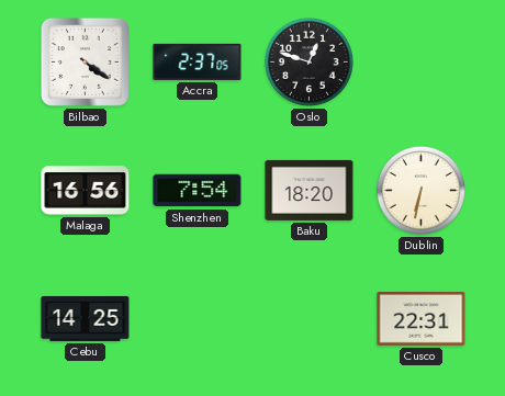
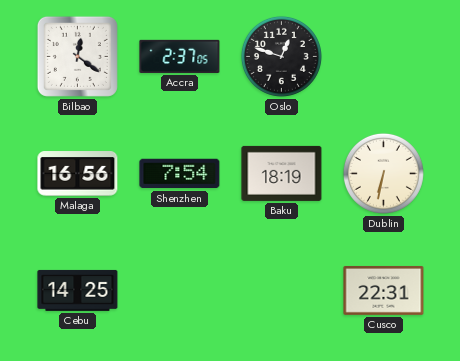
Bilbao: 4:21 -> 12:21 (77, 56)
Baku: 18:20 -> 18:19 (282, 173)
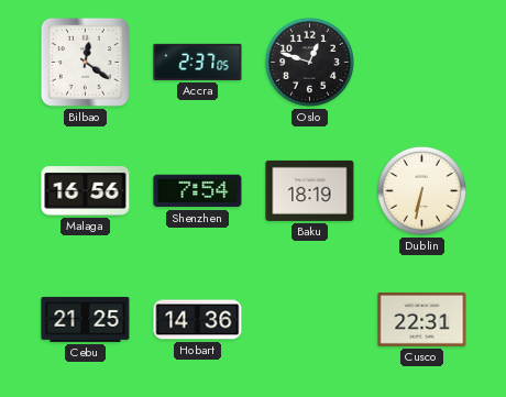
Cebu: 14:25 -> 21:25 (86, 319)
Hobart: none -> 14:36 (198, 320)
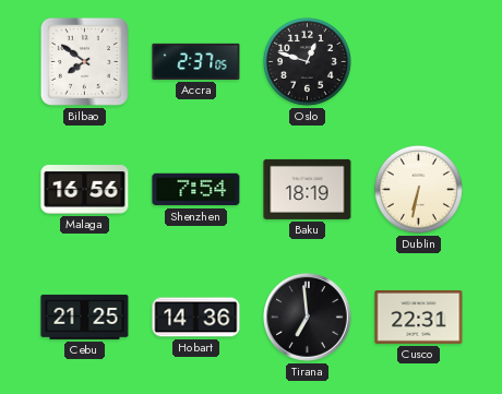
Bilbao: 12:21 -> 7:51 (84, 61)
Tirana: none -> 6:59 (308, 318)
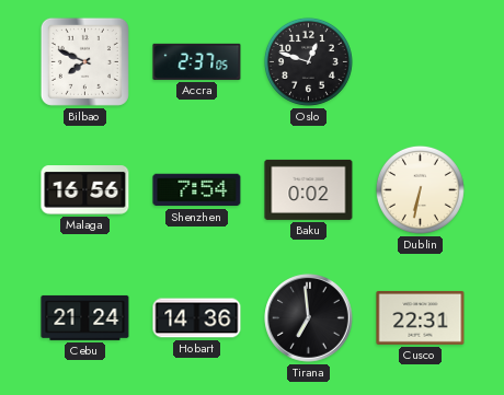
Bilbao: 7:51 -> 7:49 (84, 61)
Baku: 18:19 -> 0:02 (309, 189)
Cebu: 21:25 -> 21:24 (85, 317)
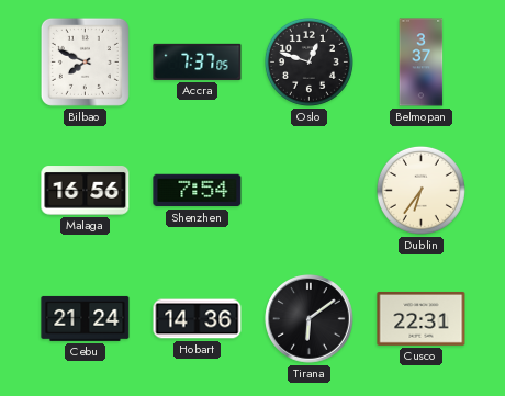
Accra: 2:37 -> 7:37 (198, 61)
Belmopan: none -> 3:37 (422, 63)
Baku: 0:02 -> none (309, 189)
Dublin: 6:32 -> 6:36 (420, 190)
Tirana: 6:59 -> 6:09 (310, 319)
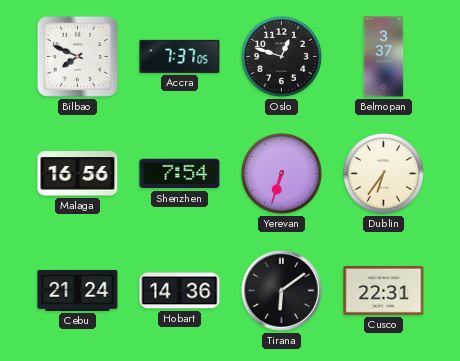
Yerevan: none -> 6:33 (281, 173)
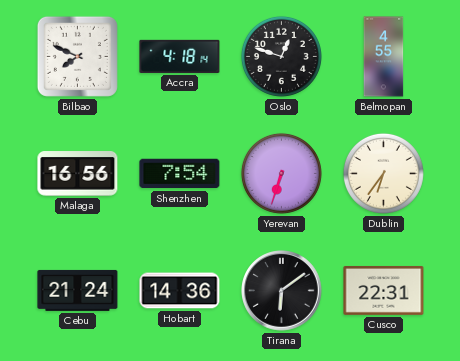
Accra: 7:37 -> 4:18 (180, 56)
Belmopan: 3:37 -> 4:55 (384, 57)
